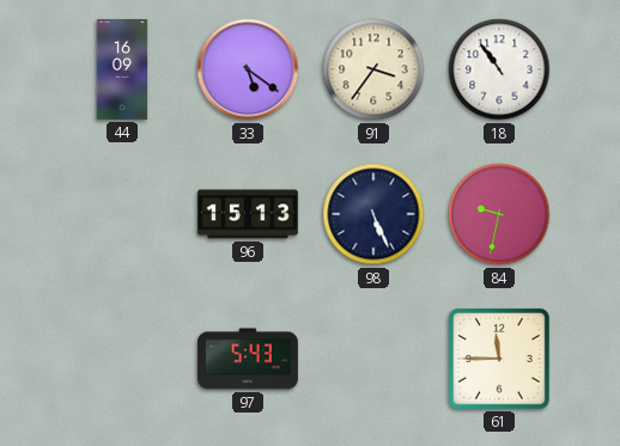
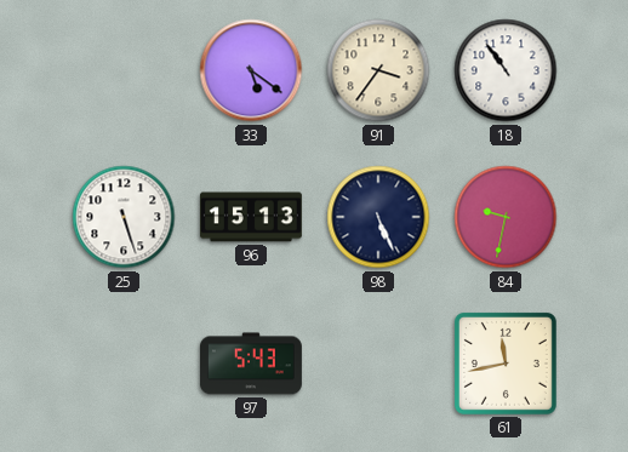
44: 16:09 -> none (122, 69)
25: none -> 5:27 (124, 217)
61: 11:45 -> 11:43 (506, 364)
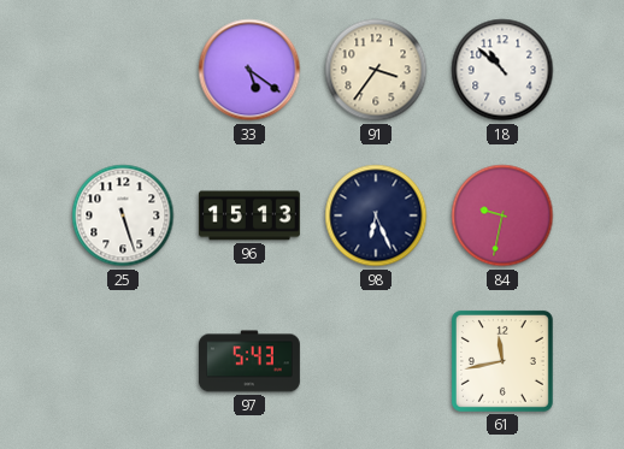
18: 10:54 -> 10:52 (502, 70)
98: 5:26 -> 6:26 (376, 215)
